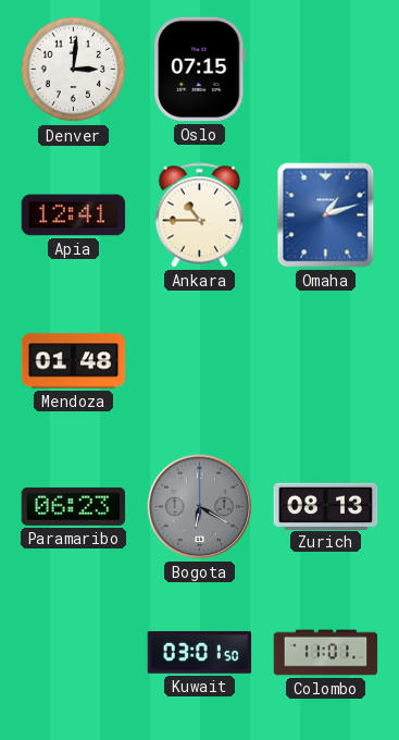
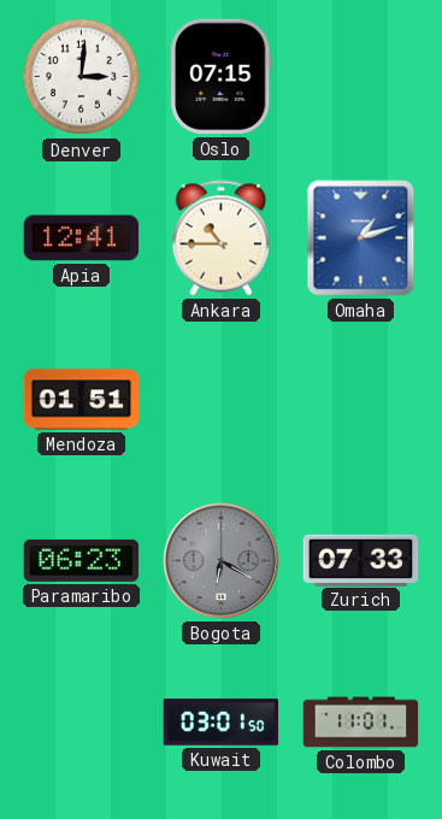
Mendoza: 01:48 -> 01:51 (82, 400)
Zurich: 08:13 -> 07:33 (361, 560)
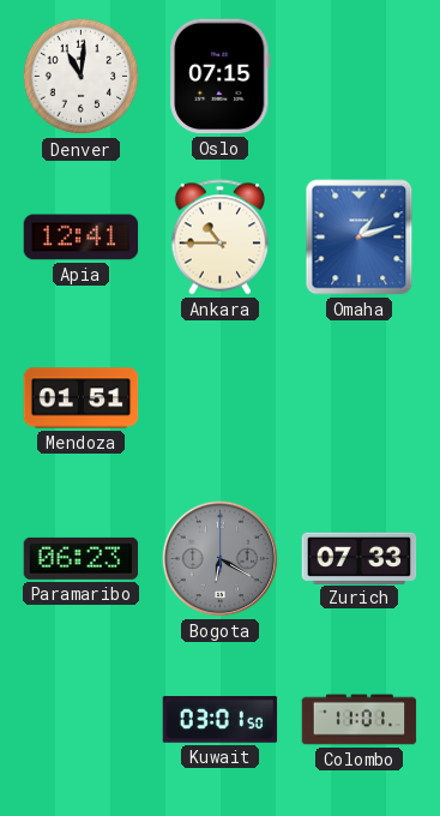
Denver: 3:01 -> 11:01 (82, 77)
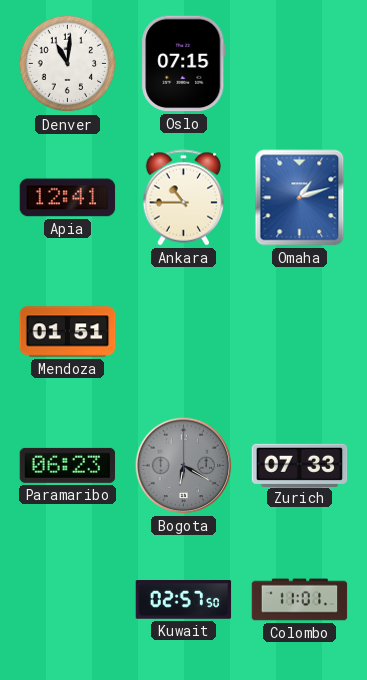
Kuwait: 03:01 -> 02:57 (184, 600)
